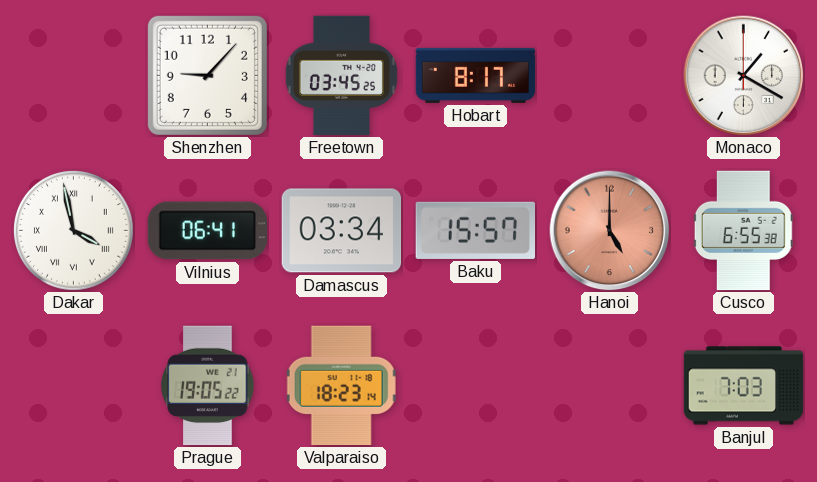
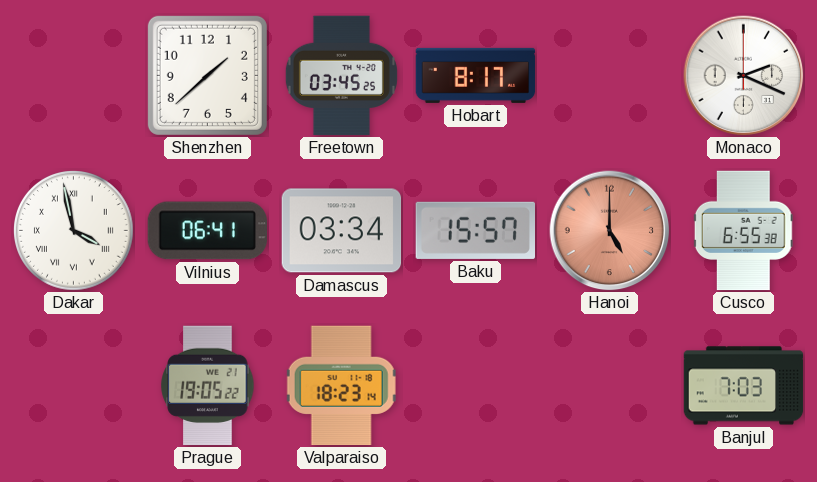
Shenzhen: 9:07 -> 1:38 (207, 75)
Monaco: 1:20 -> 2:19 (744, 76)
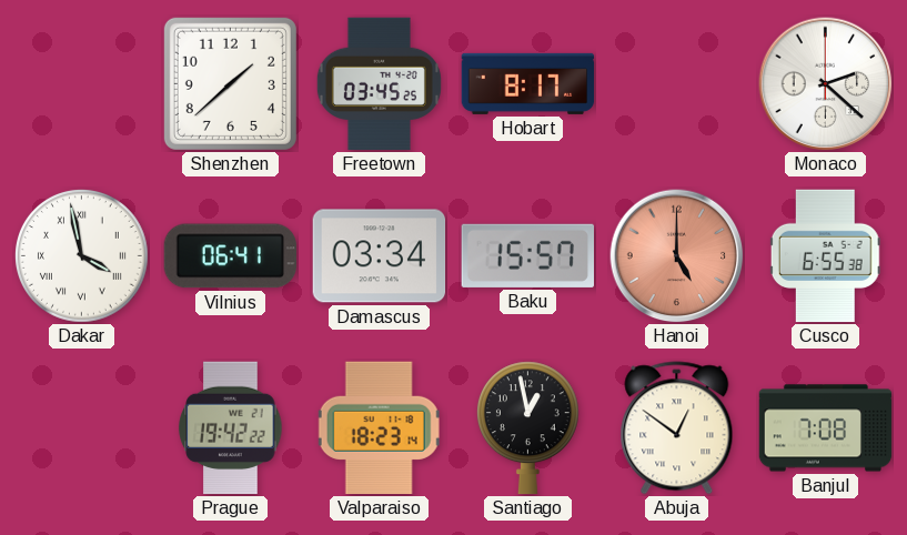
Monaco: 2:19 -> 2:22 (826, 84)
Prague: 19:05 -> 19:42 (231, 428)
Santiago: none -> 12:58 (527, 428)
Abuja: none -> 12:51 (677, 428)
Banjul: 7:03 -> 7:08 (826, 428)
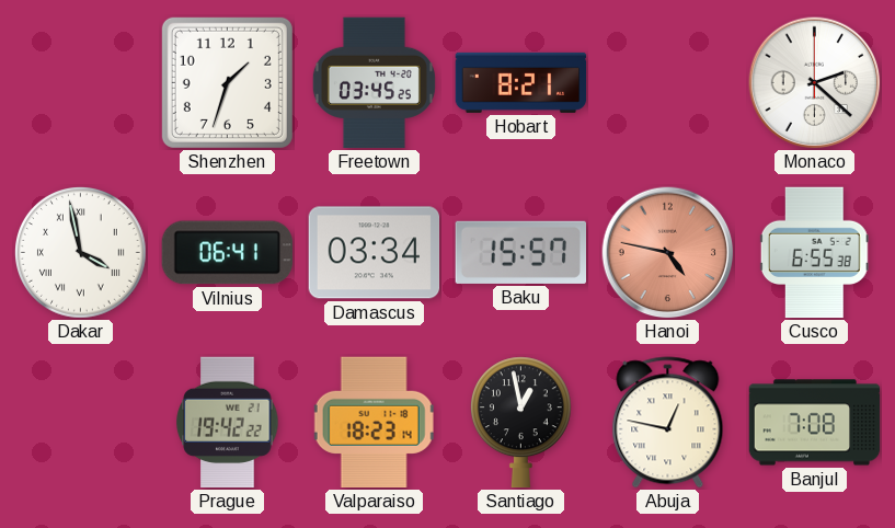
Shenzhen: 1:38 -> 1:33 (227, 82)
Hobart: 8:17 -> 8:21 (521, 82)
Hanoi: 5:00 -> 4:47 (668, 253)
Abuja: 12:51 -> 12:47 (668, 423)
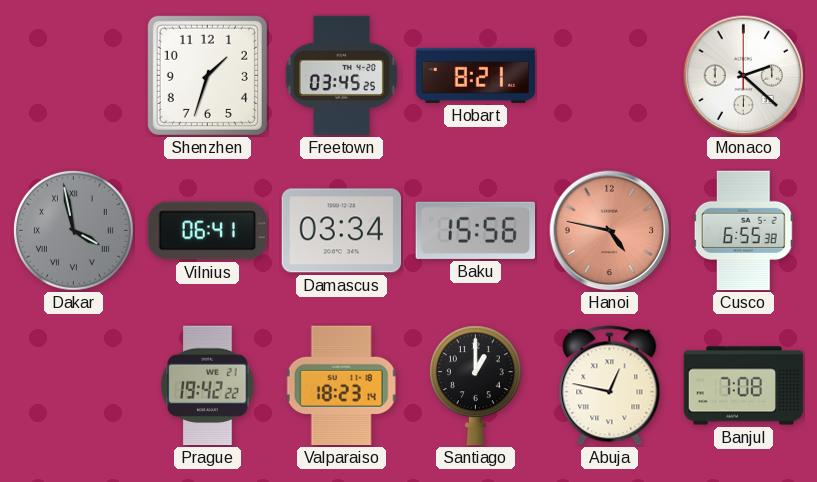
Dakar dial: white -> grey (74, 231)
Baku: 15:57 -> 15:56 (475, 230)
Santiago: 12:58 -> 1:00 (475, 386)
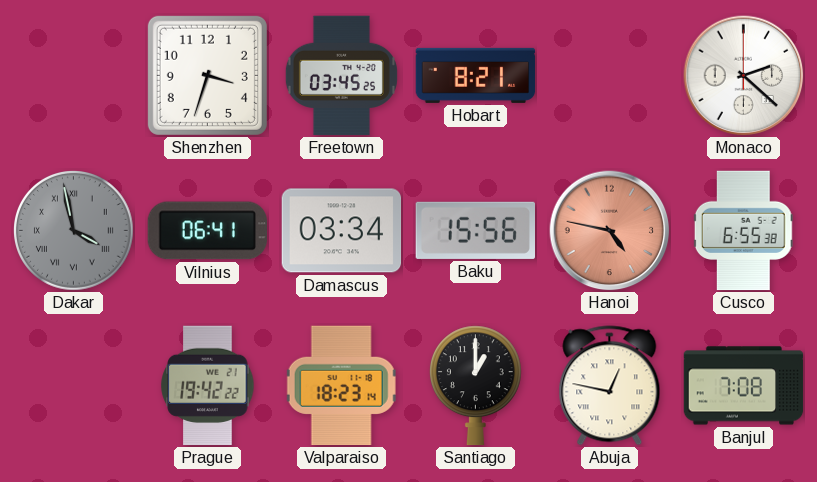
Shenzhen: 1:33 -> 3:33 (207, 75)
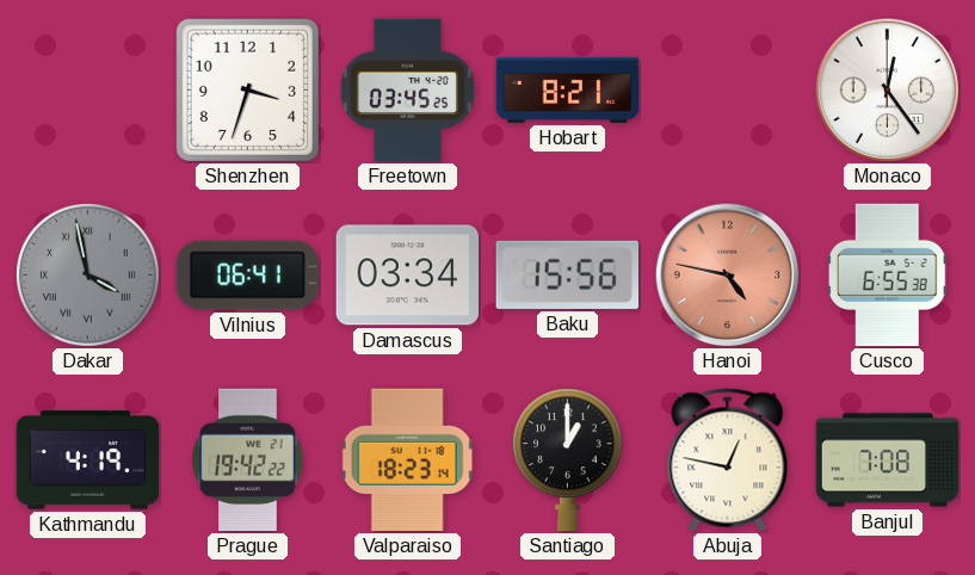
Monaco: 2:22 -> 12:24 (888, 91)
Kathmandu: none -> 4:19 (88, 460)
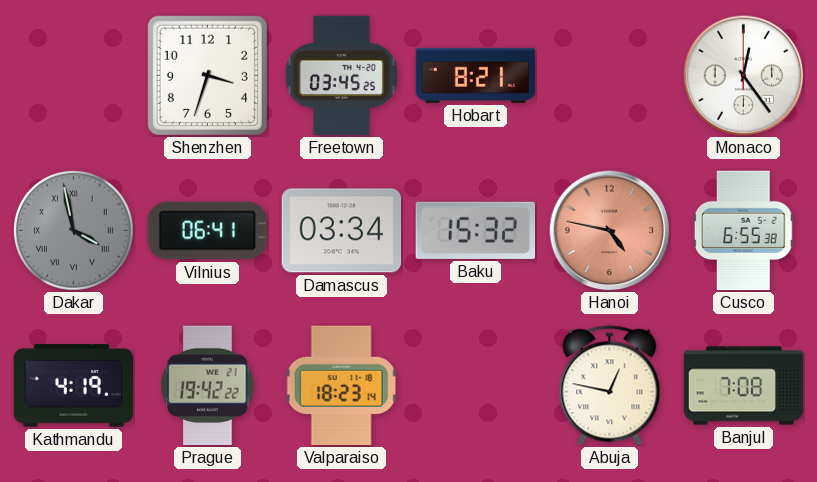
Baku: 15:56 -> 15:32 (475, 230)
Santiago: 1:00 -> none (567, 460)
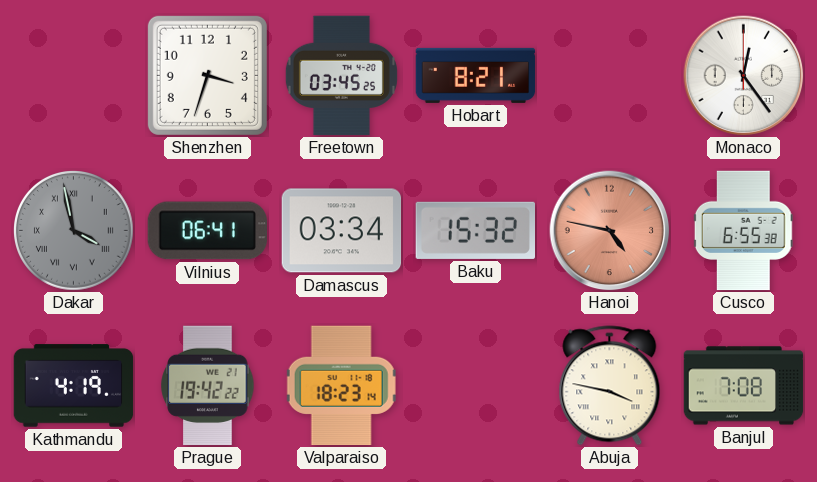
Abuja: 12:47 -> 3:47 (610, 386)
